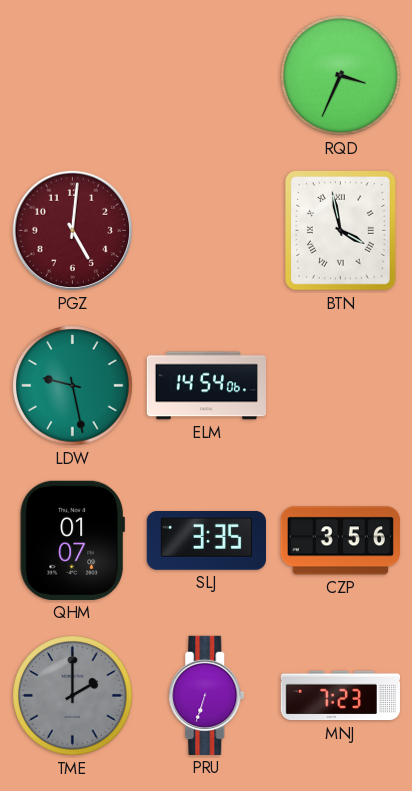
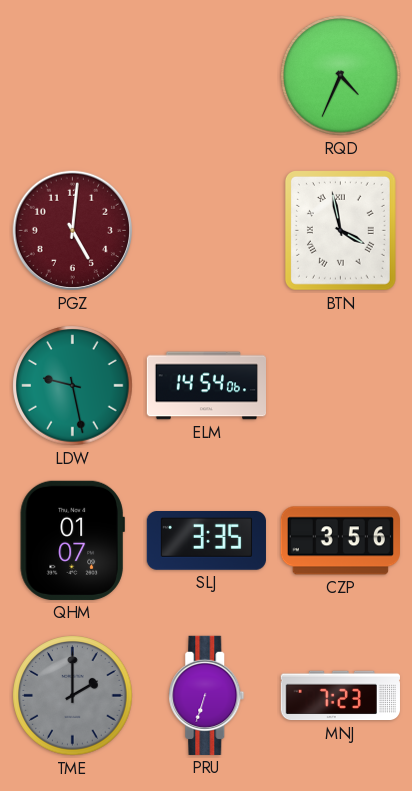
RQD: 3:34 -> 4:34 (341, 76)
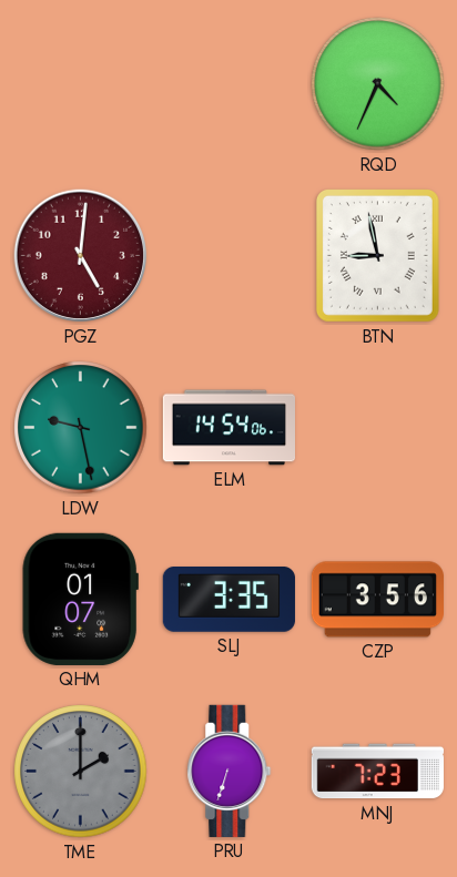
BTN: 3:58 -> 8:58 (377, 255)
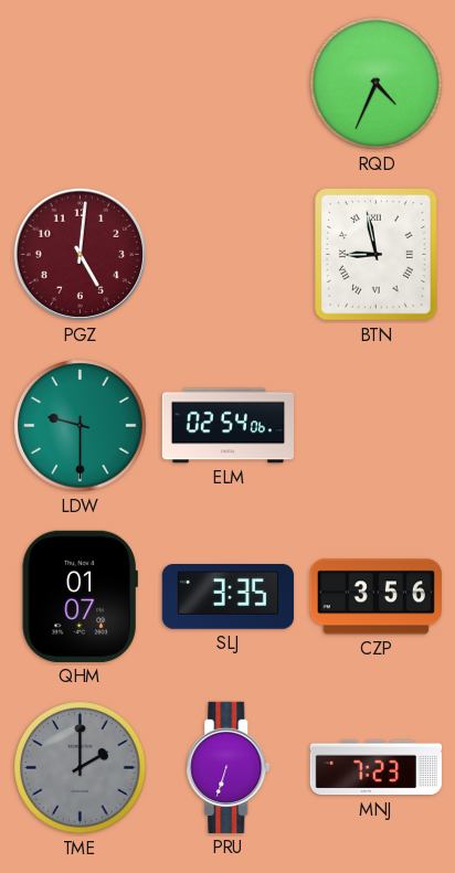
LDW: 9:28 -> 9:30 (81, 426)
ELM: 14:54 -> 02:54 (227, 426)
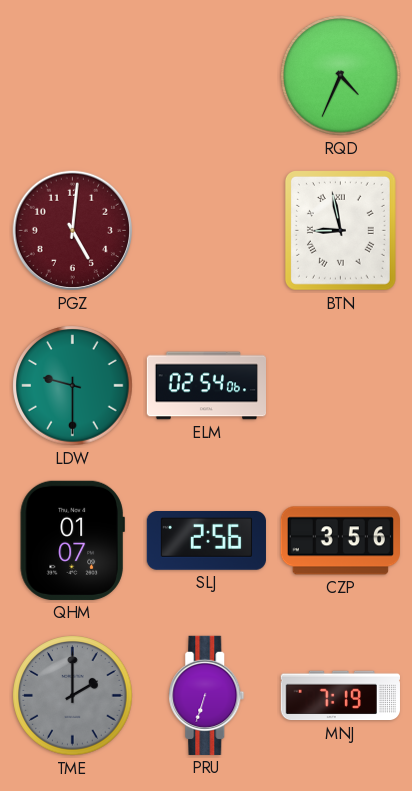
SLJ: 3:35 -> 2:56 (206, 541)
MNJ: 7:23 -> 7:19 (340, 696)
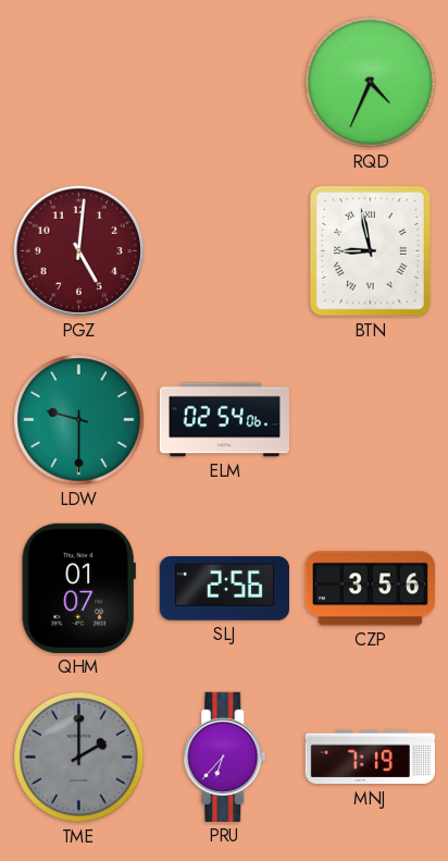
PRU: 6:33 -> 6:37 (225, 757)
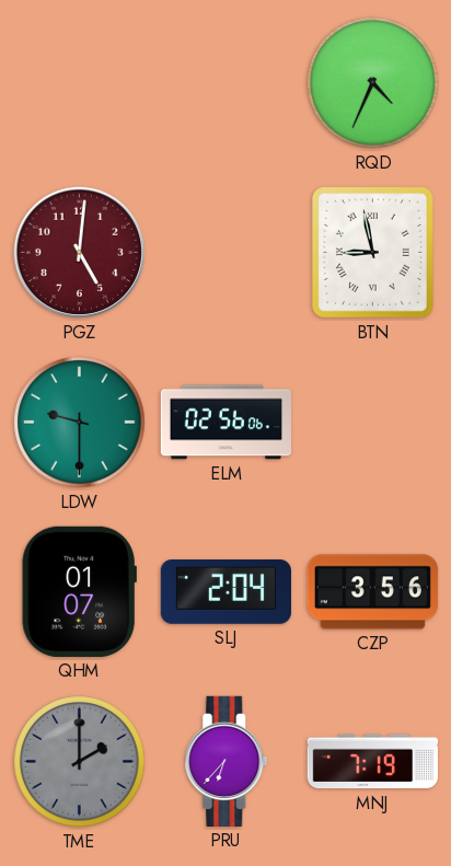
ELM: 02:54 -> 02:56 (225, 423)
SLJ: 2:56 -> 2:04 (225, 592)
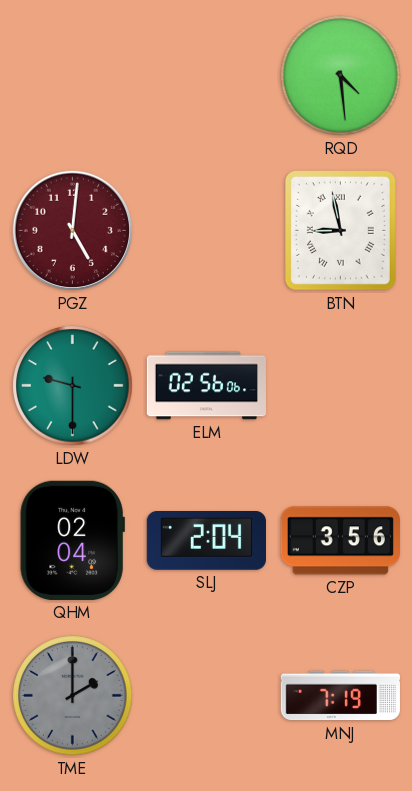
RQD: 4:34 -> 4:29 (341, 76)
QHM: 01:07 -> 02:04 (72, 540)
PRU: 6:37 -> none (227, 761)
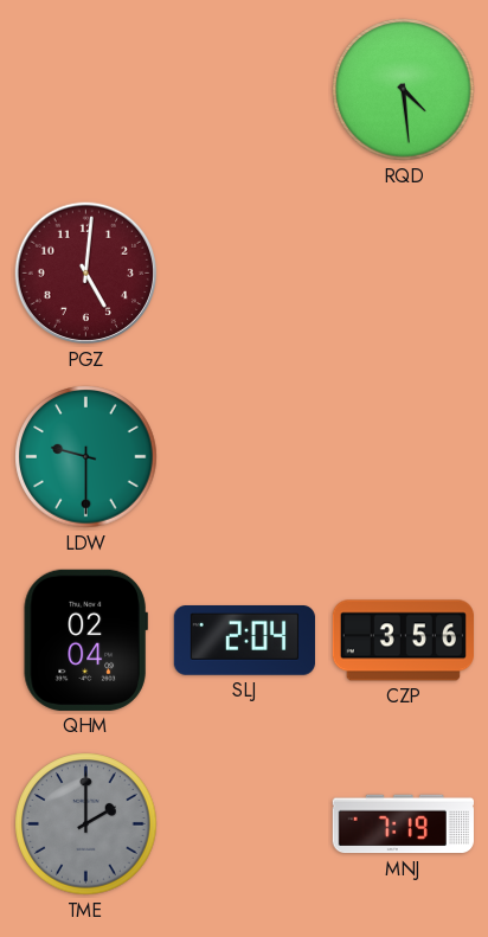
BTN: 8:58 -> none (340, 230)
ELM: 02:56 -> none (206, 386)
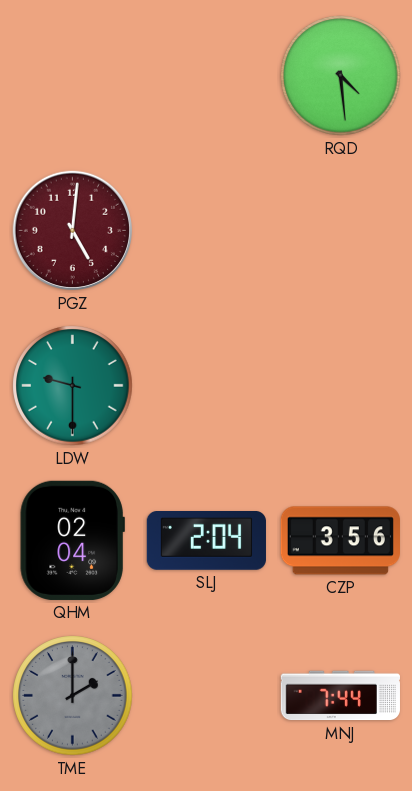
MNJ: 7:19 -> 7:44 (340, 696)
